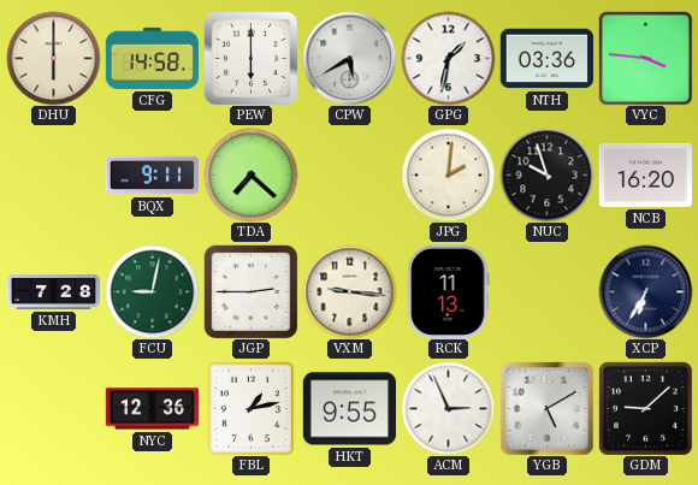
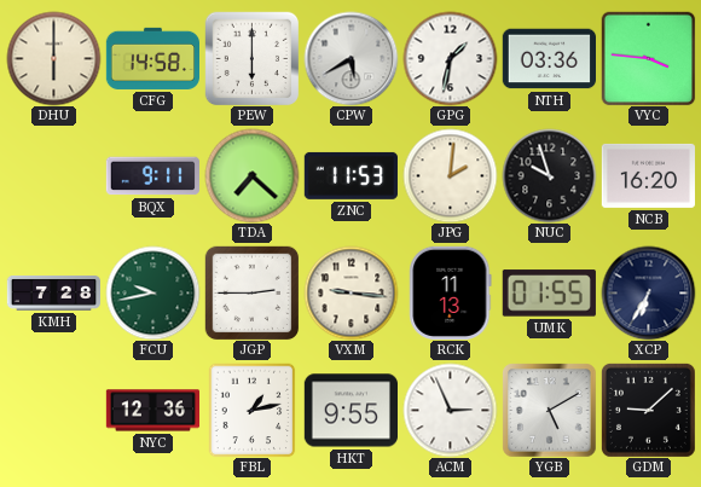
ZNC: none -> 11:53 (350, 175)
FCU: 9:02 -> 9:43 (152, 292)
UMK: none -> 01:55 (549, 294)
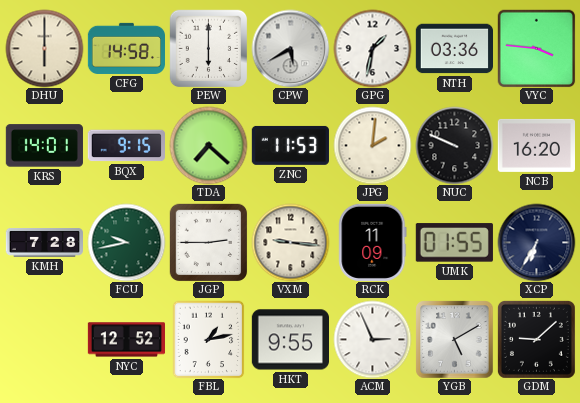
KRS: none -> 14:01 (44, 146)
BQX: 9:11 -> 9:15 (126, 146)
NUC: 9:57 -> 9:49 (454, 145)
RCK: 11:13 -> 11:09 (373, 242)
NYC: 12:36 -> 12:52 (126, 340)
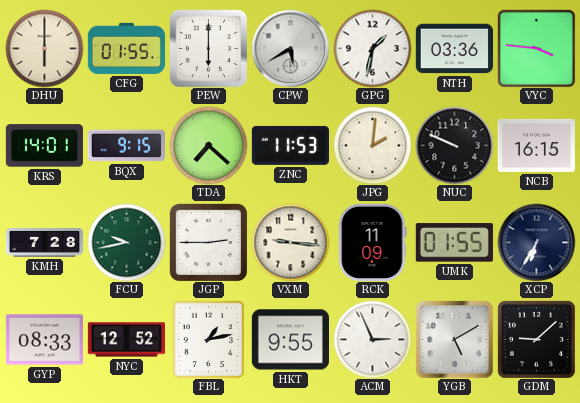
CFG: 14:58 -> 01:55 (126, 48)
NCB: 16:20 -> 16:15 (536, 145)
GYP: none -> 08:33 (44, 340)
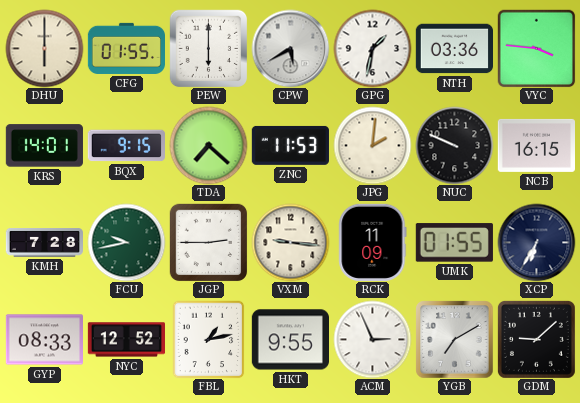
YGB: 5:10 -> 7:10 (454, 339)
